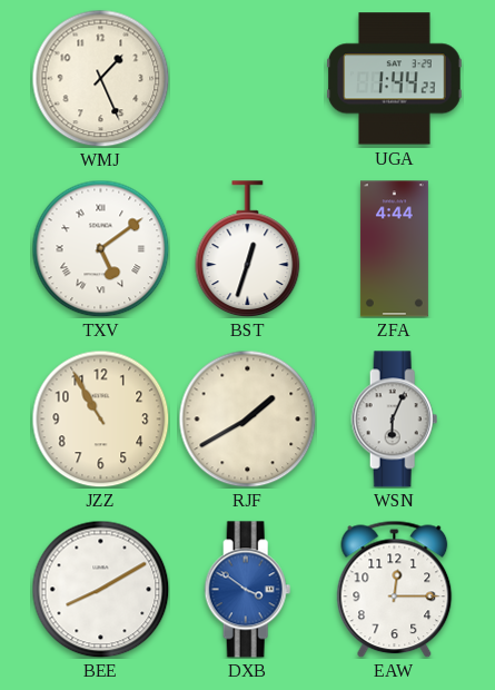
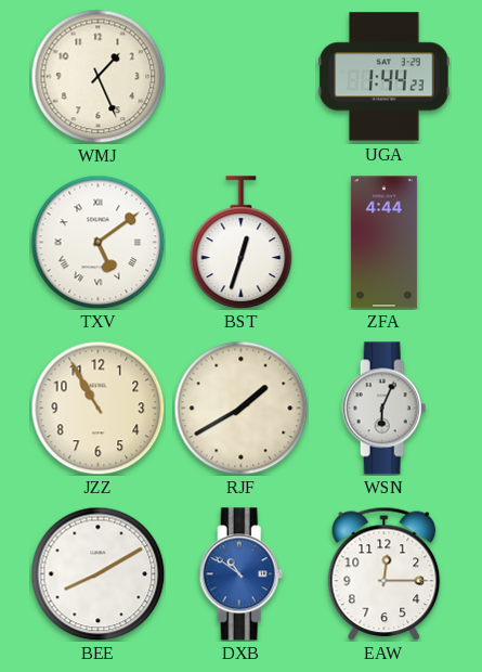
DXB: 3:51 -> 10:51 (242, 574)
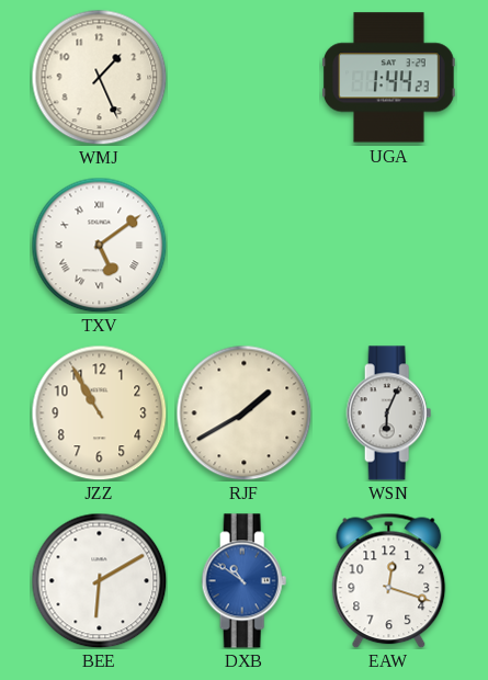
BST: 12:33 -> none (242, 243)
ZFA: 4:44 -> none (383, 243)
BEE: 8:10 -> 6:10 (99, 580)
EAW: 12:15 -> 12:18 (389, 580)
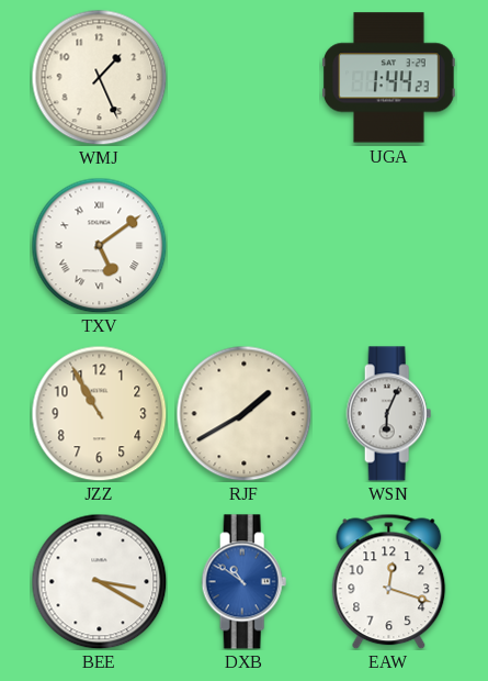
BEE: 6:10 -> 3:20 (99, 581)
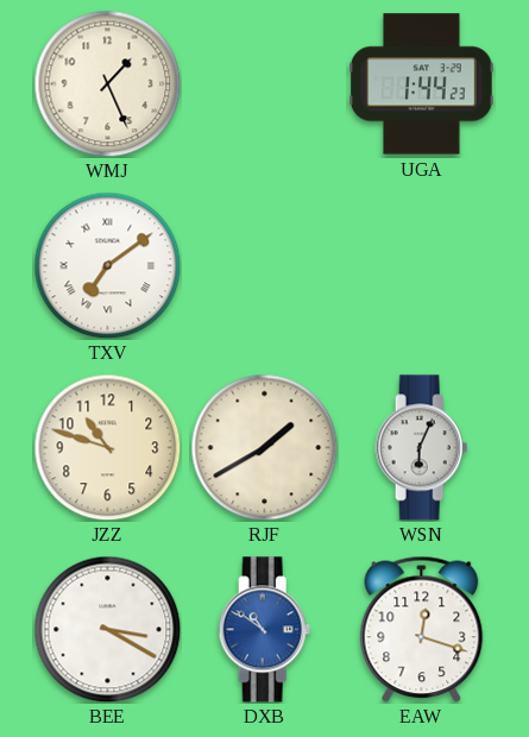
TXV: 5:09 -> 7:09 (107, 265)
JZZ: 10:55 -> 10:48 (107, 447)
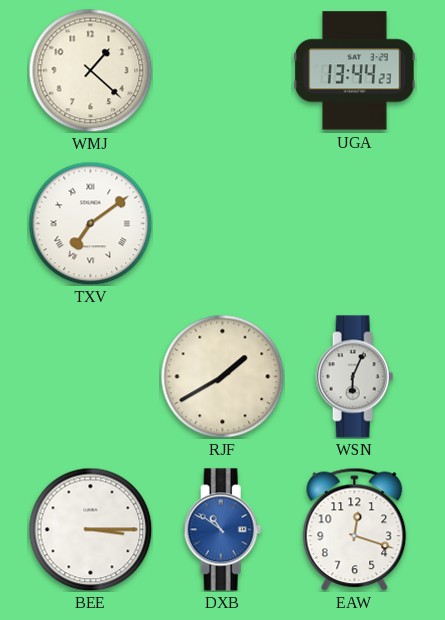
WMJ: 1:26 -> 1:22 (90, 70)
UGA: 1:44 -> 13:44 (355, 71)
JZZ: 10:48 -> none (107, 447)
BEE: 3:20 -> 3:15 (90, 529)
